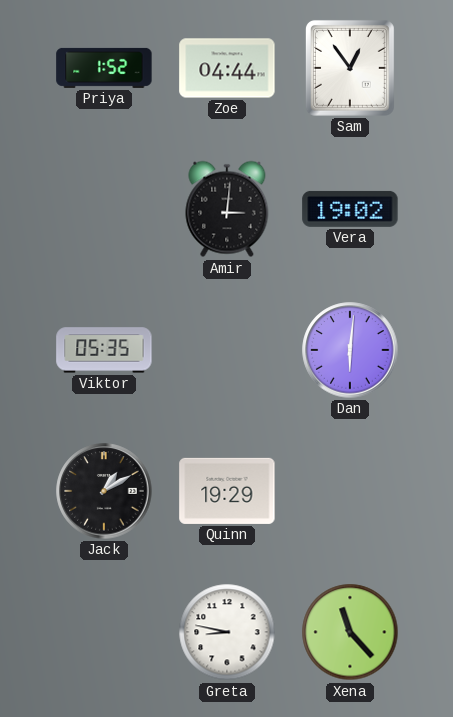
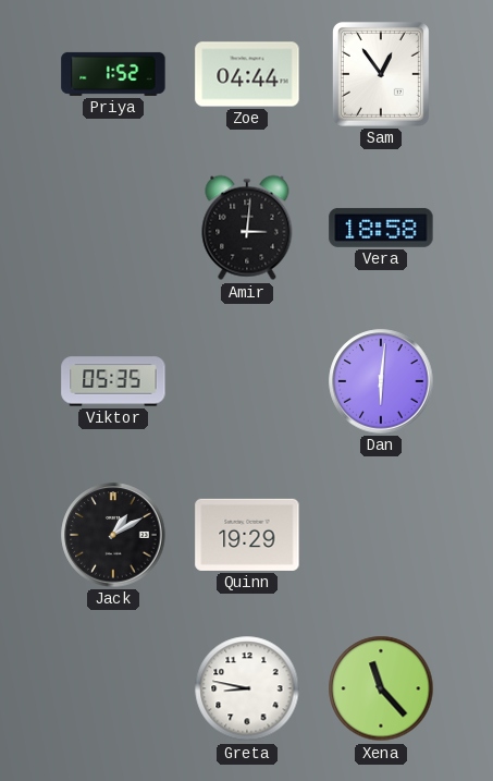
Vera: 19:02 -> 18:58 (381, 228)
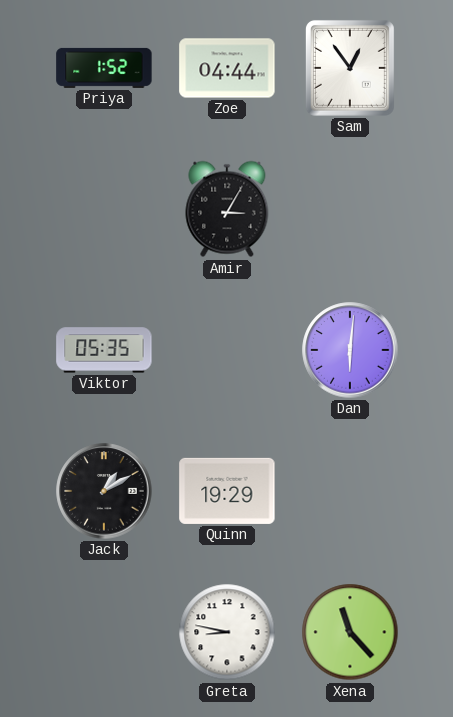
Amir: 3:01 -> 3:05 (227, 209)
Vera: 18:58 -> none (381, 228)
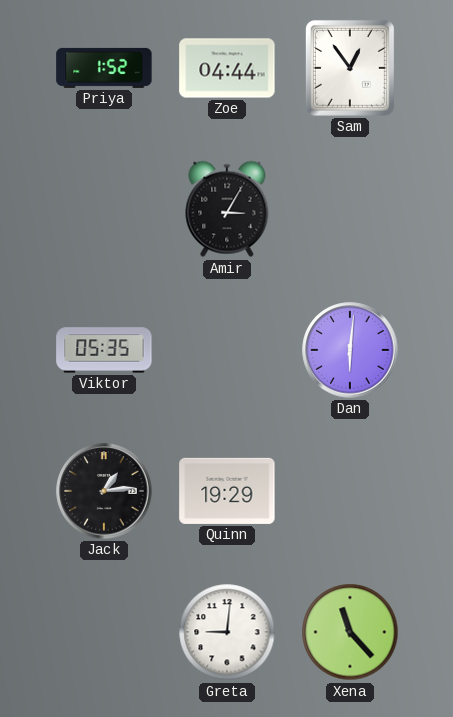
Jack: 1:10 -> 1:14 (104, 491)
Greta: 8:47 -> 9:01 (227, 632)
